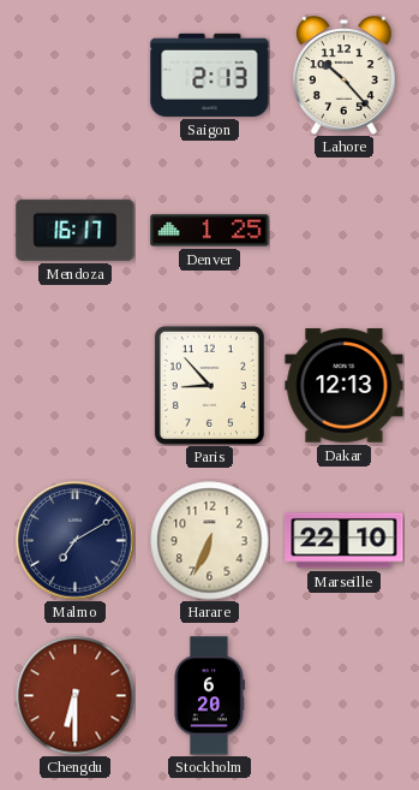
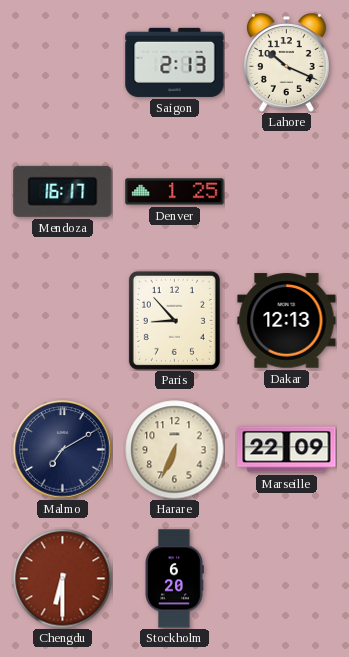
Lahore: 10:23 -> 10:19 (286, 63)
Marseille: 22:10 -> 22:09 (287, 450)
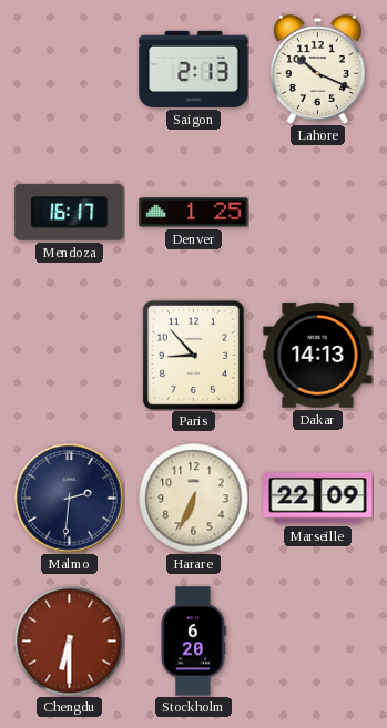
Dakar: 12:13 -> 14:13 (318, 356)
Malmo: 7:10 -> 2:31 (70, 499)
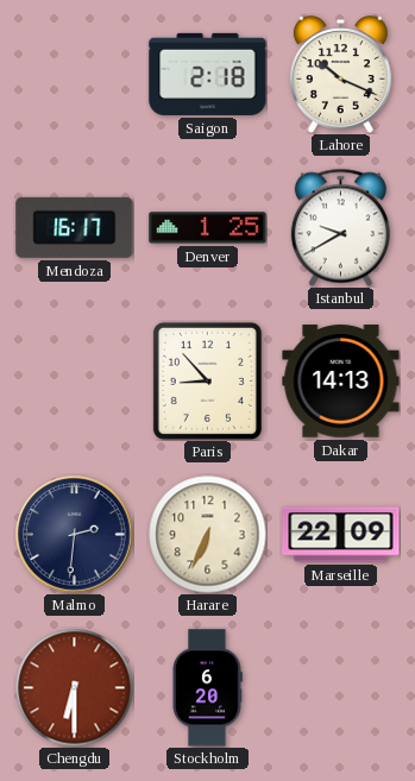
Saigon: 2:13 -> 2:18 (208, 74)
Istanbul: none -> 9:40 (340, 227)
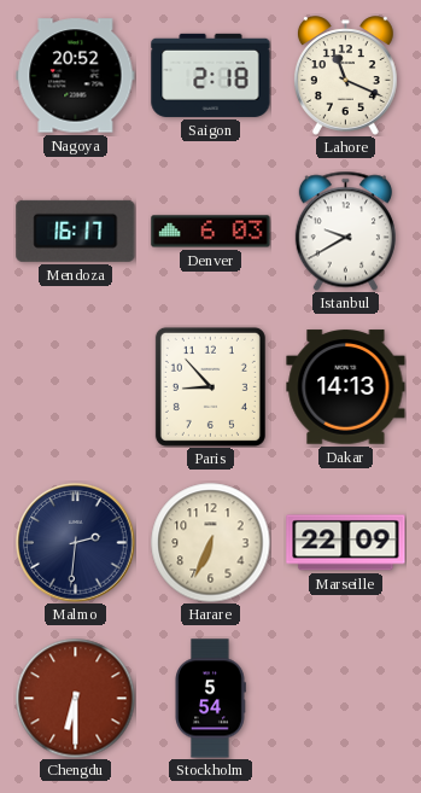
Nagoya: none -> 20:52 (76, 76)
Lahore: 10:19 -> 11:19 (345, 76)
Denver: 1:25 -> 6:03 (211, 232)
Stockholm: 6:20 -> 5:54 (210, 699)
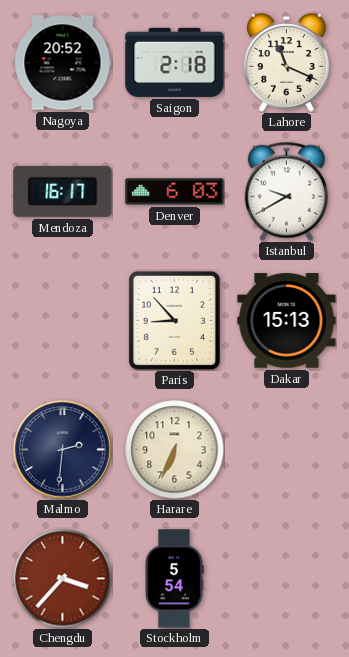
Dakar: 14:13 -> 15:13 (287, 321)
Marseille: 22:09 -> none (346, 543)
Chengdu: 6:30 -> 3:37 (63, 579)
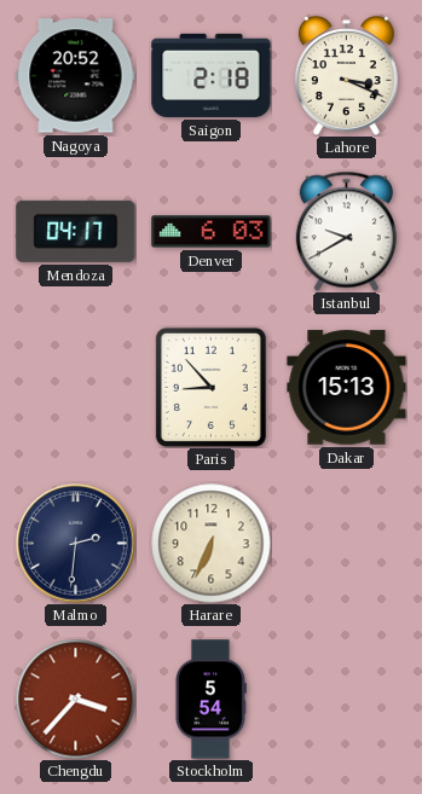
Lahore: 11:19 -> 3:19 (346, 76)
Mendoza: 16:17 -> 04:17 (76, 231)
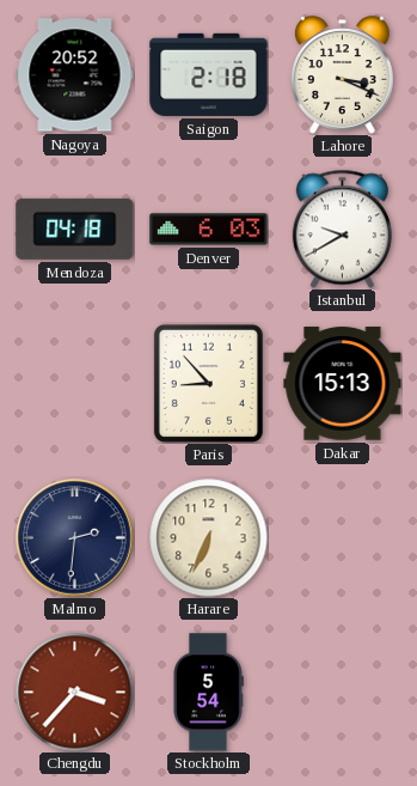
Mendoza: 04:17 -> 04:18 (75, 229)
